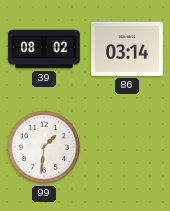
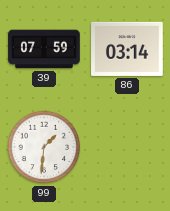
39: 08:02 -> 07:59 (44, 49)
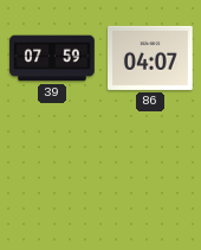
86: 03:14 -> 04:07 (150, 58)
99: 1:31 -> none (44, 147)
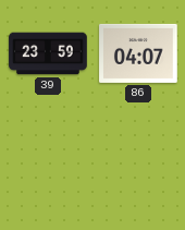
39: 07:59 -> 23:59 (48, 53)
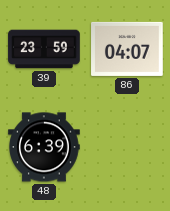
48: none -> 6:39 (44, 147)
